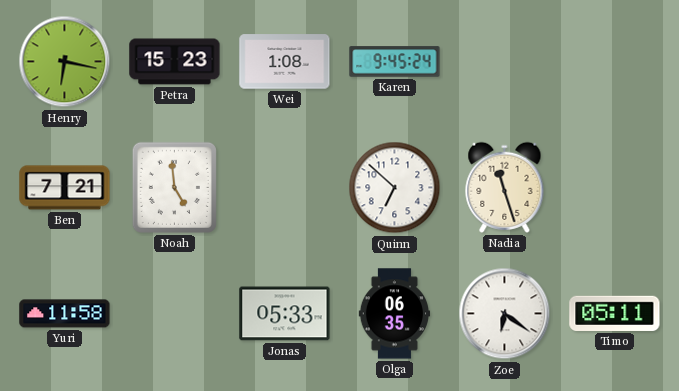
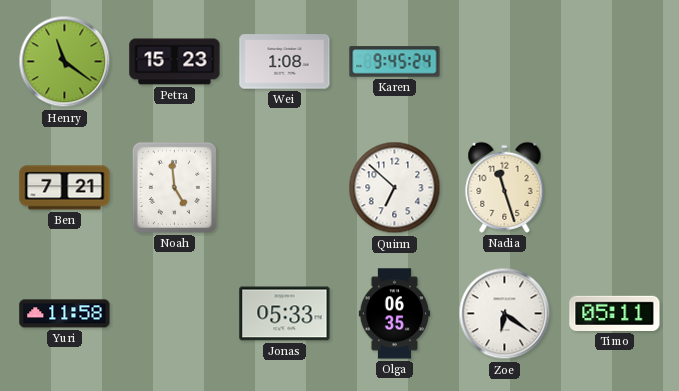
Henry: 6:17 -> 11:21 (65, 62)
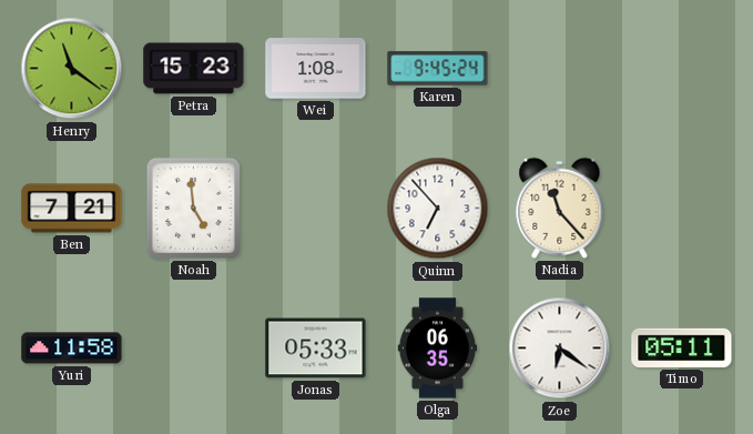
Quinn: 6:52 -> 6:53 (438, 209)
Nadia: 11:27 -> 11:23 (560, 208)
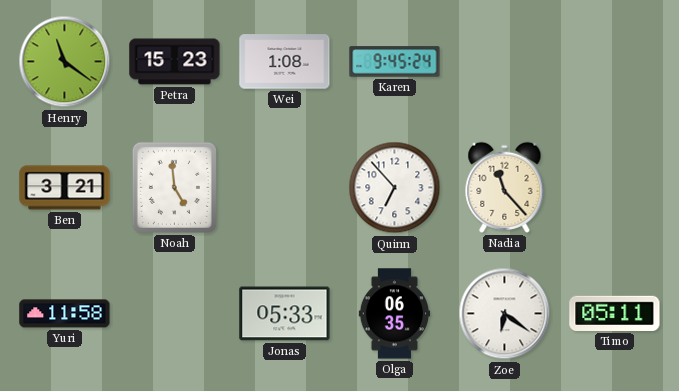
Ben: 7:21 -> 3:21 (65, 188)
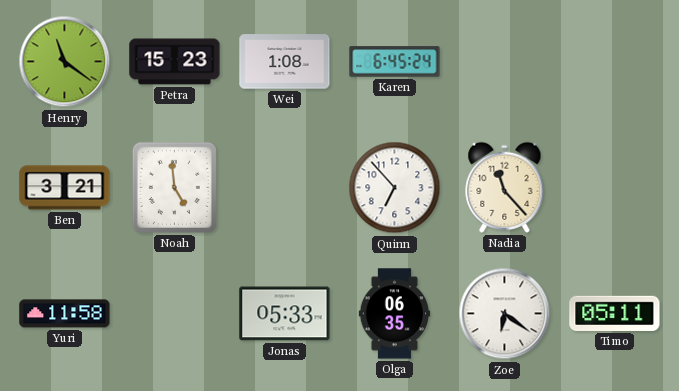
Karen: 9:45 -> 6:45 (395, 62)
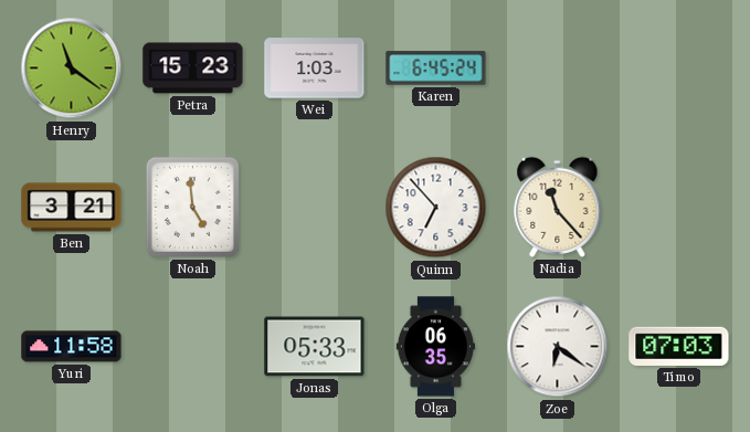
Wei: 1:08 -> 1:03 (315, 69)
Timo: 05:11 -> 07:03 (679, 346)
